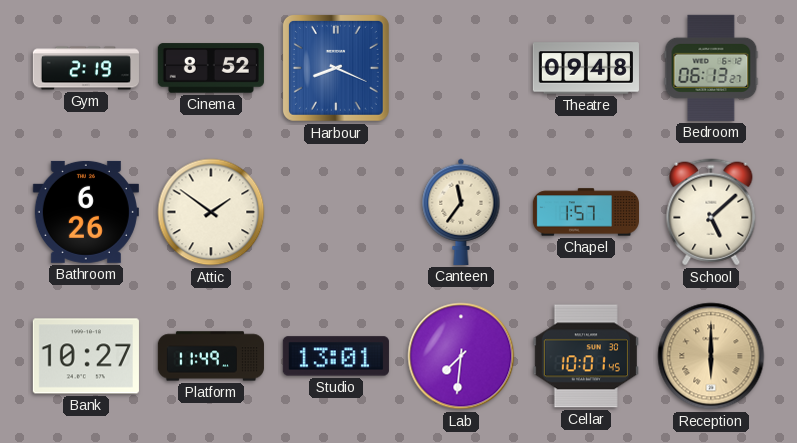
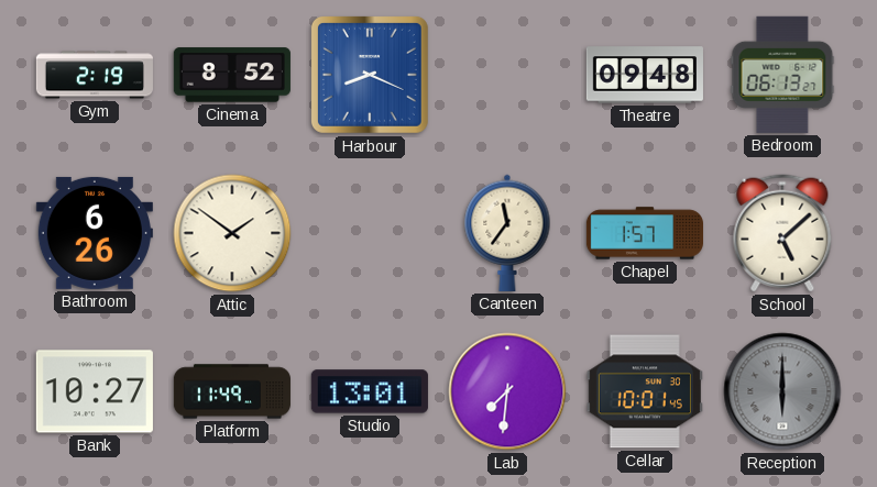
Reception dial: champagne -> grey (782, 391)
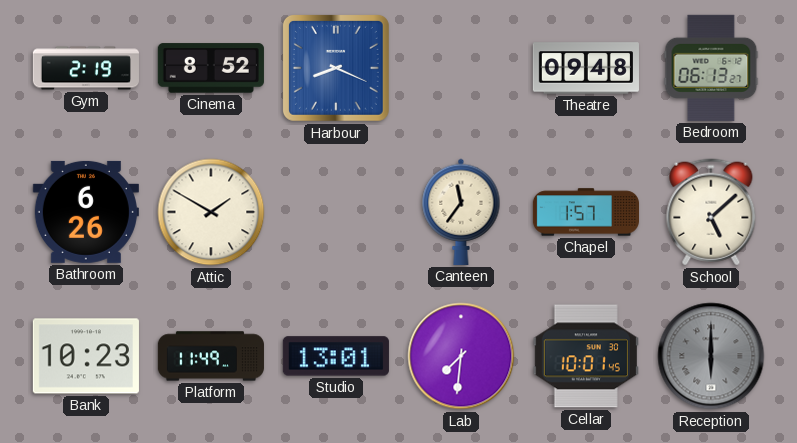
Attic: 1:51 -> 1:50 (211, 212)
Bank: 10:27 -> 10:23 (86, 356)
